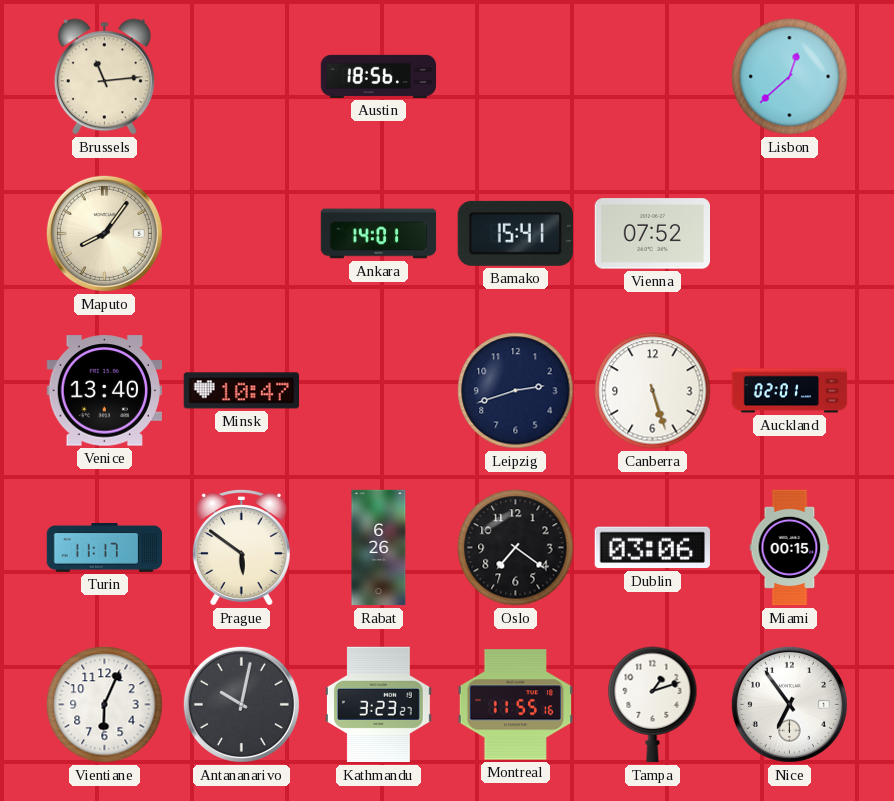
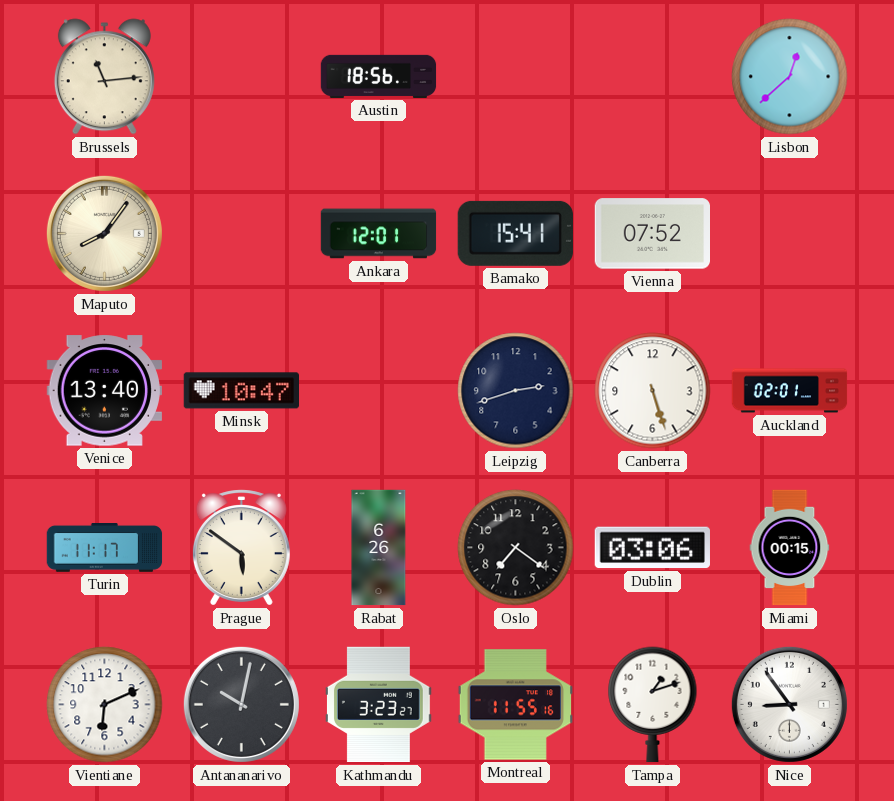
Ankara: 14:01 -> 12:01 (379, 234)
Vientiane: 6:04 -> 6:11 (105, 705)
Nice: 6:54 -> 8:54 (789, 704)
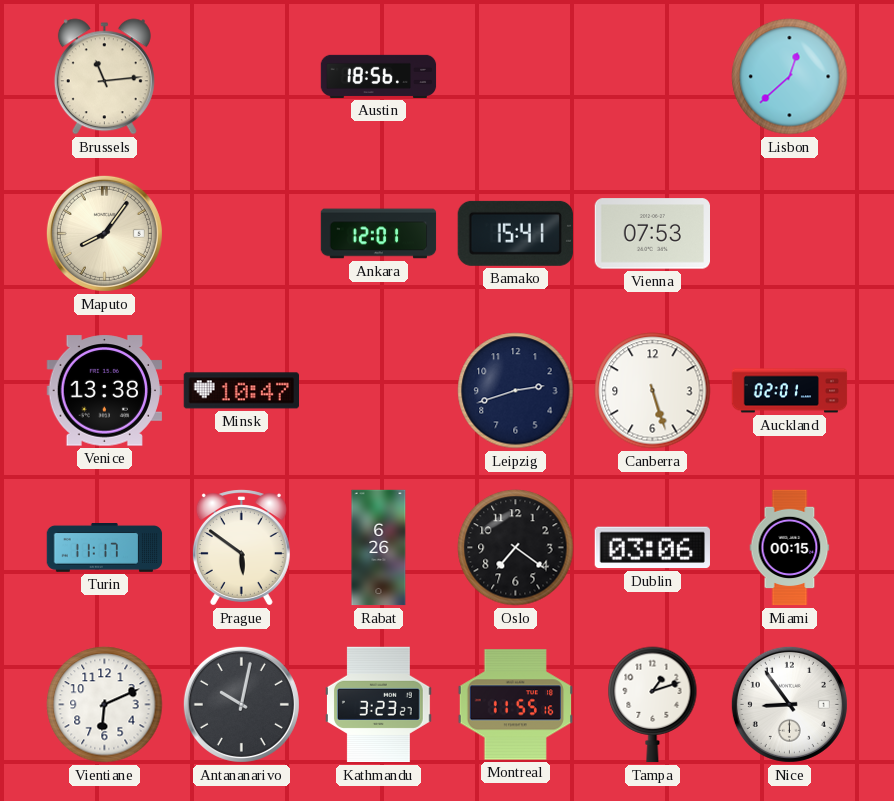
Vienna: 07:52 -> 07:53 (652, 234)
Venice: 13:40 -> 13:38 (104, 391)
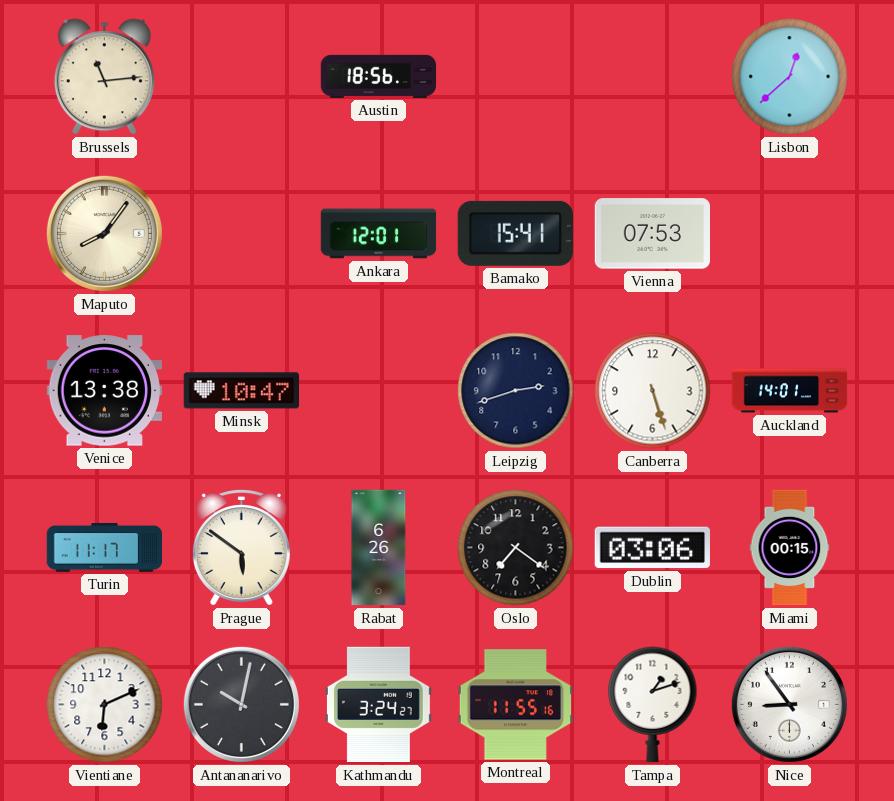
Auckland: 02:01 -> 14:01 (790, 391)
Kathmandu: 3:23 -> 3:24 (378, 705)
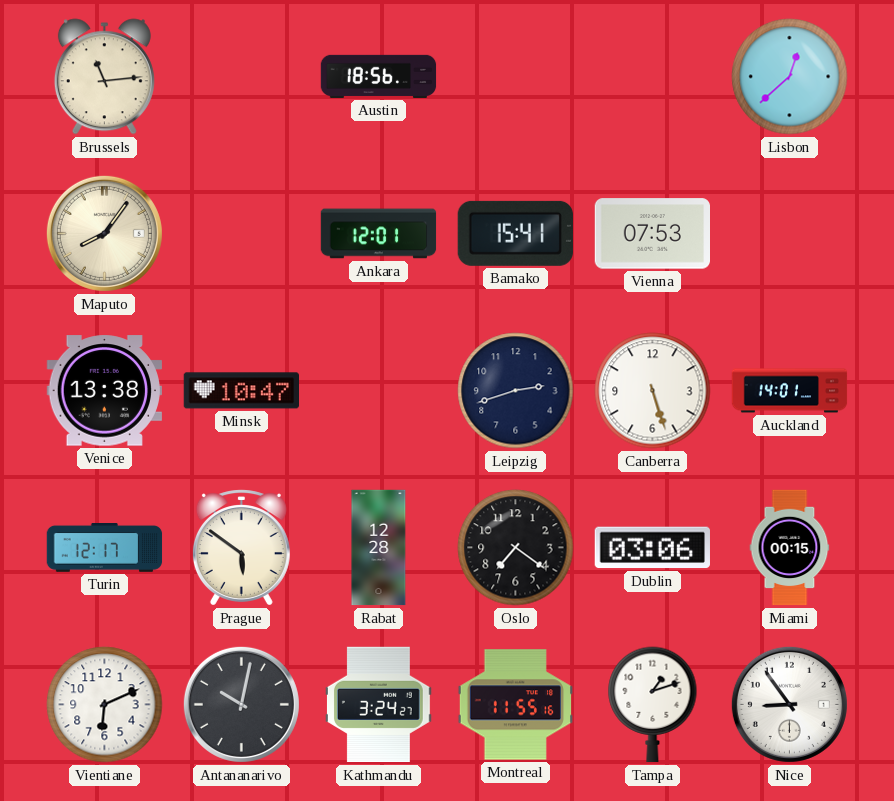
Turin: 11:17 -> 12:17 (105, 548)
Rabat: 6:26 -> 12:28 (379, 548)
